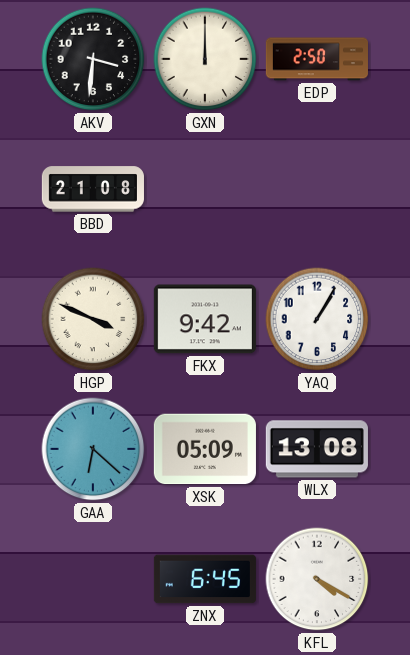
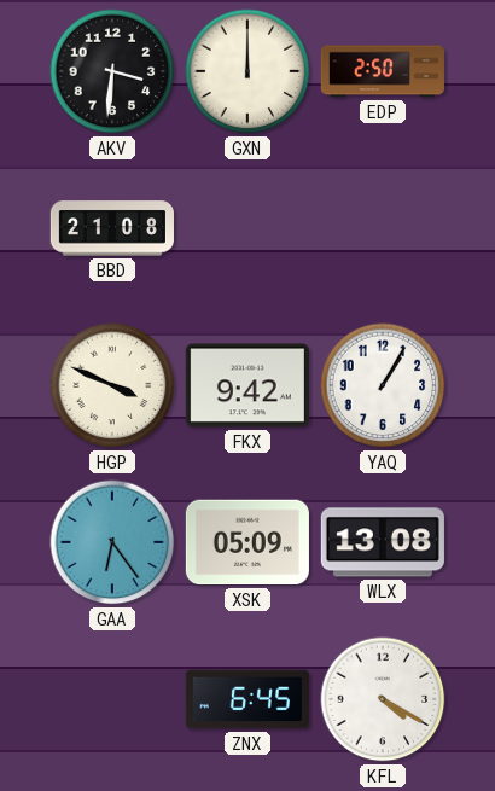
GAA: 6:22 -> 6:24 (112, 542)
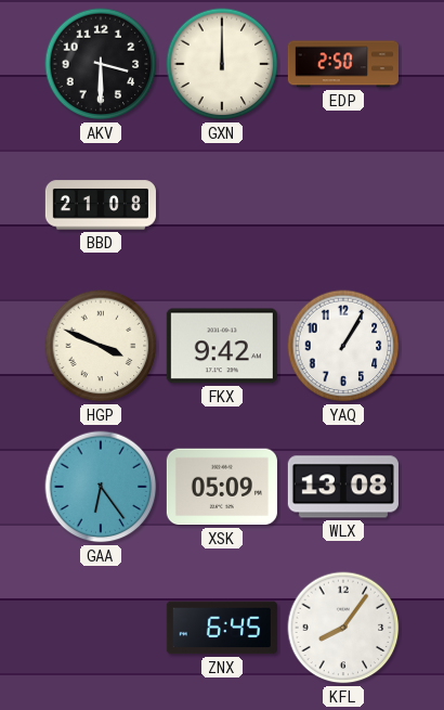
AKV: 3:31 -> 3:30 (101, 64)
KFL: 4:20 -> 8:06 (343, 628)
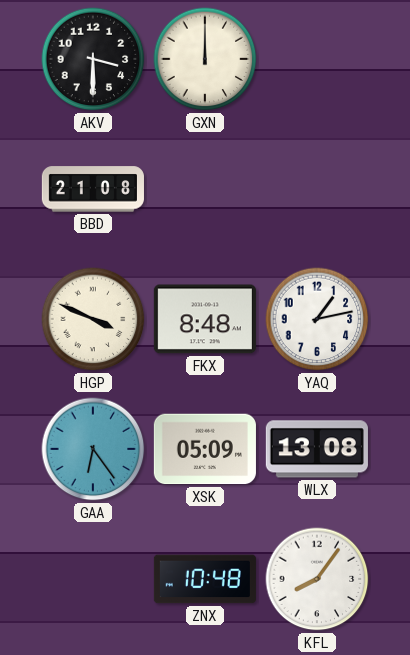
EDP: 2:50 -> none (343, 64)
FKX: 9:42 -> 8:48 (205, 319)
YAQ: 1:05 -> 1:13 (317, 319)
ZNX: 6:45 -> 10:48 (205, 579)
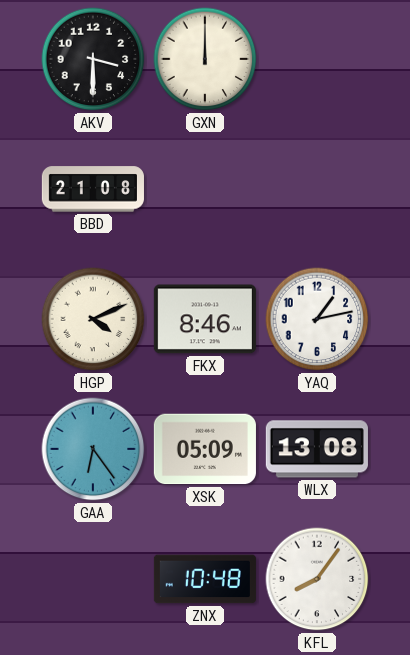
HGP: 3:49 -> 4:11 (93, 319)
FKX: 8:48 -> 8:46 (205, 319)
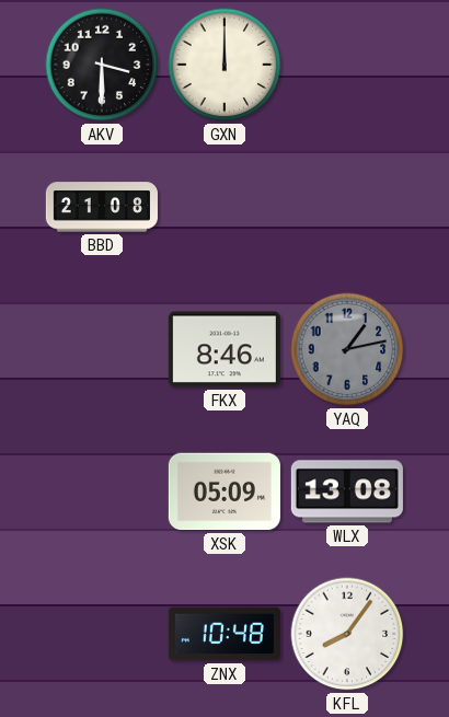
HGP: 4:11 -> none (93, 319)
YAQ dial: white -> grey (347, 349)
GAA: 6:24 -> none (93, 449)
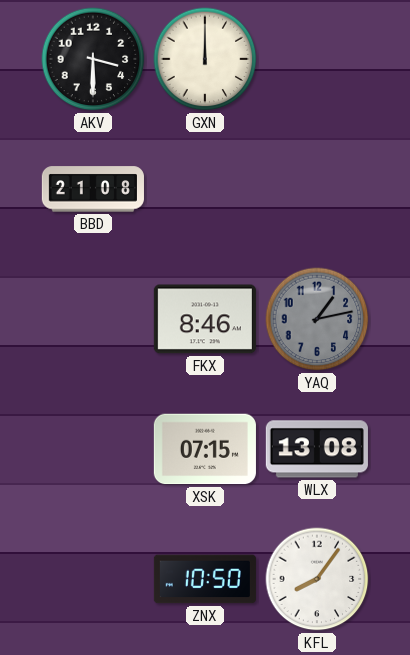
XSK: 05:09 -> 07:15 (205, 449)
ZNX: 10:48 -> 10:50 (205, 579)
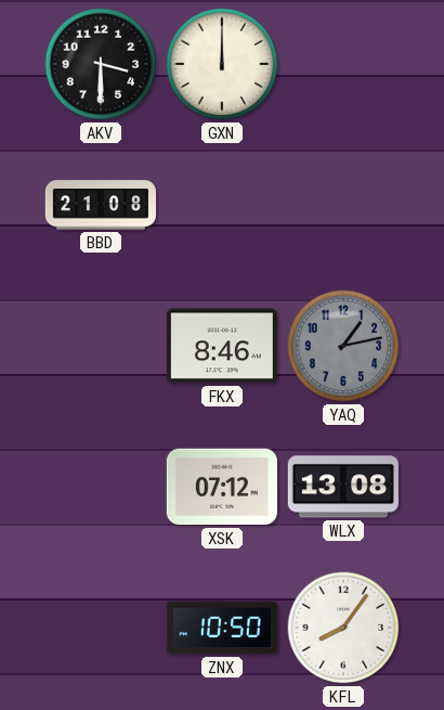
XSK: 07:15 -> 07:12 (222, 487)
